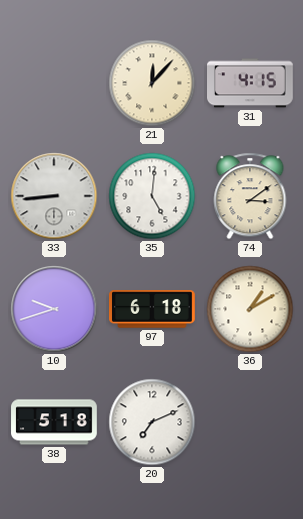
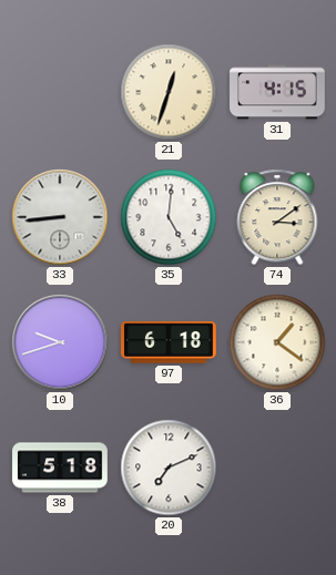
21: 12:07 -> 12:33 (169, 92)
36: 1:10 -> 1:21 (277, 342)
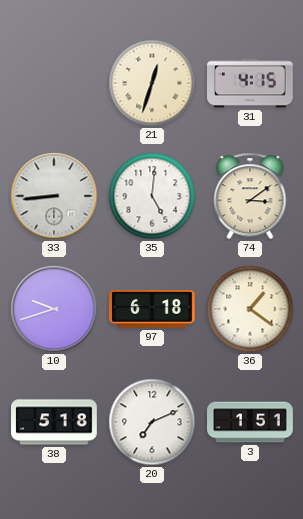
3: none -> 1:51 (250, 422)
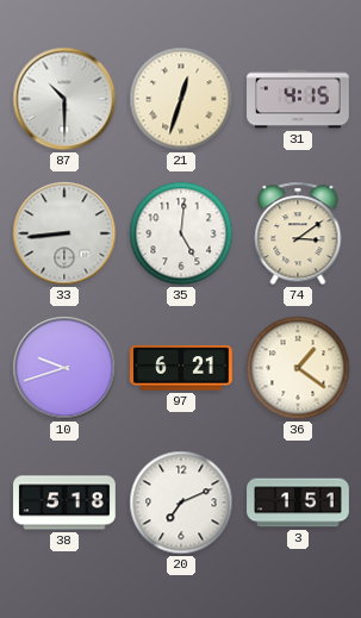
87: none -> 10:30 (64, 99)
97: 6:18 -> 6:21 (182, 368)
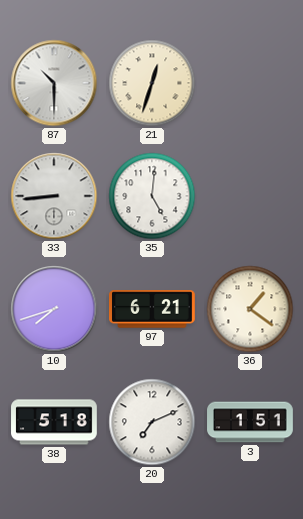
31: 4:15 -> none (299, 99)
74: 3:09 -> none (298, 233)
10: 9:42 -> 7:42 (54, 309)
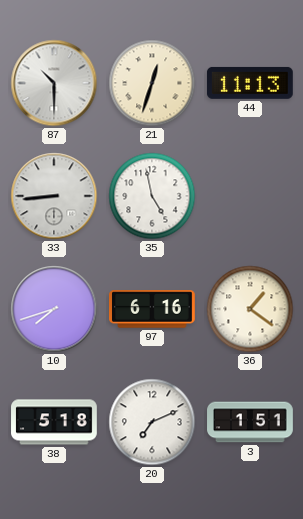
44: none -> 11:13 (250, 83)
35: 5:01 -> 4:58 (152, 196)
97: 6:21 -> 6:16 (153, 309)
